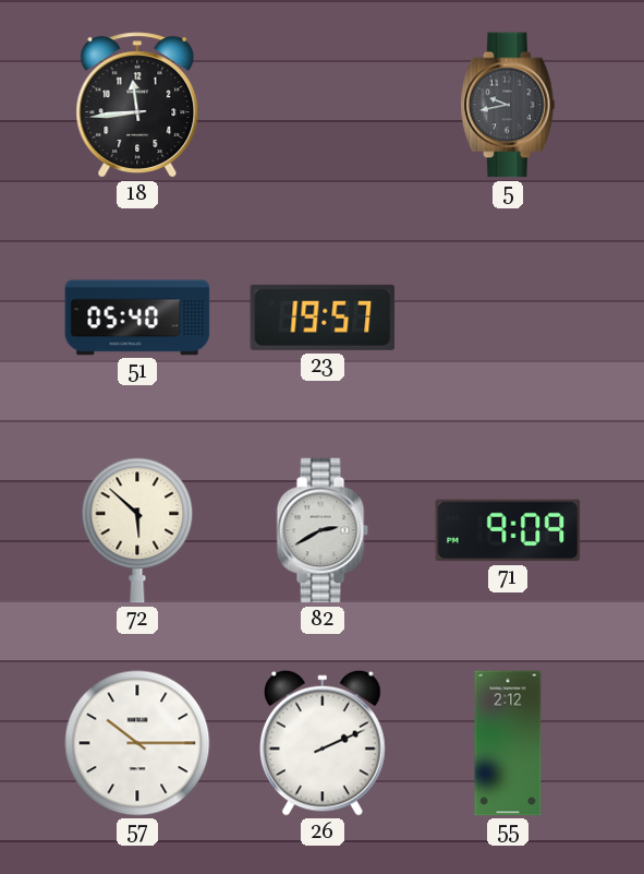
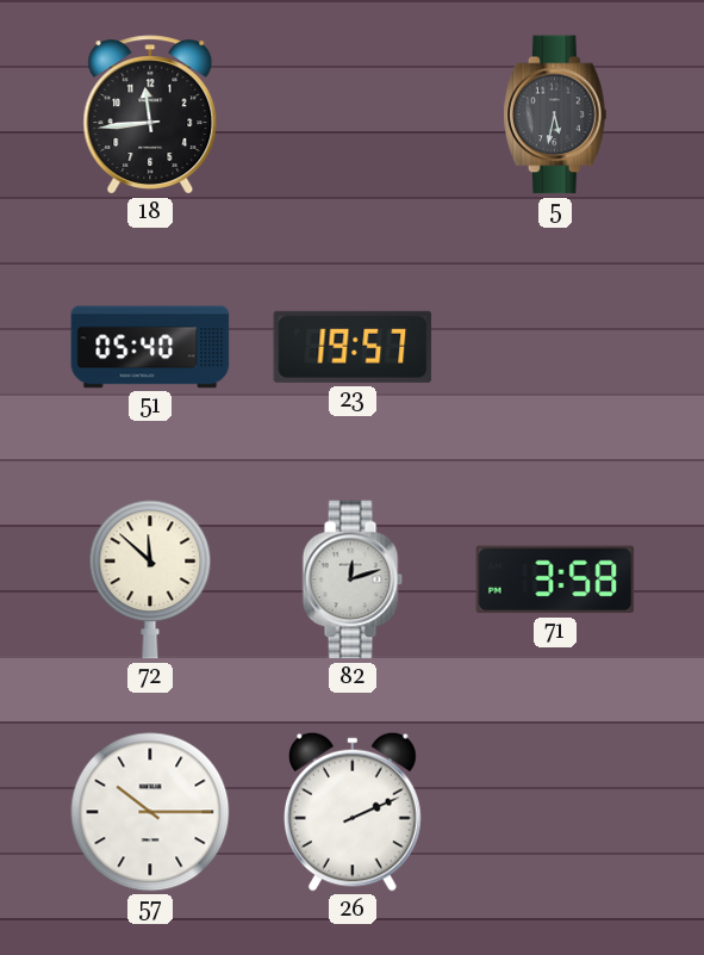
5: 9:43 -> 5:32 (556, 114)
72: 5:52 -> 11:52 (150, 579)
82: 2:40 -> 12:12 (353, 579)
71: 9:09 -> 3:58 (555, 579)
55: 2:12 -> none (508, 743)
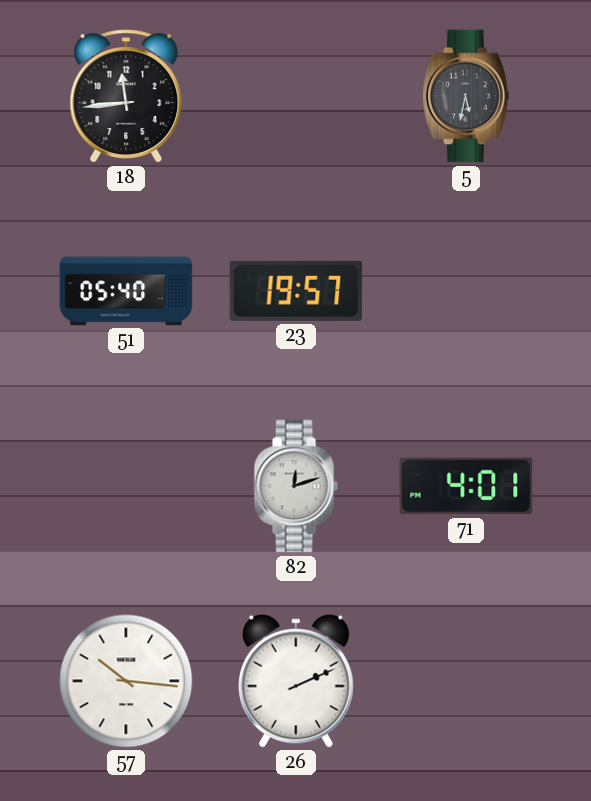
72: 11:52 -> none (150, 579)
71: 3:58 -> 4:01 (466, 486)
57: 10:15 -> 10:16 (126, 681)
